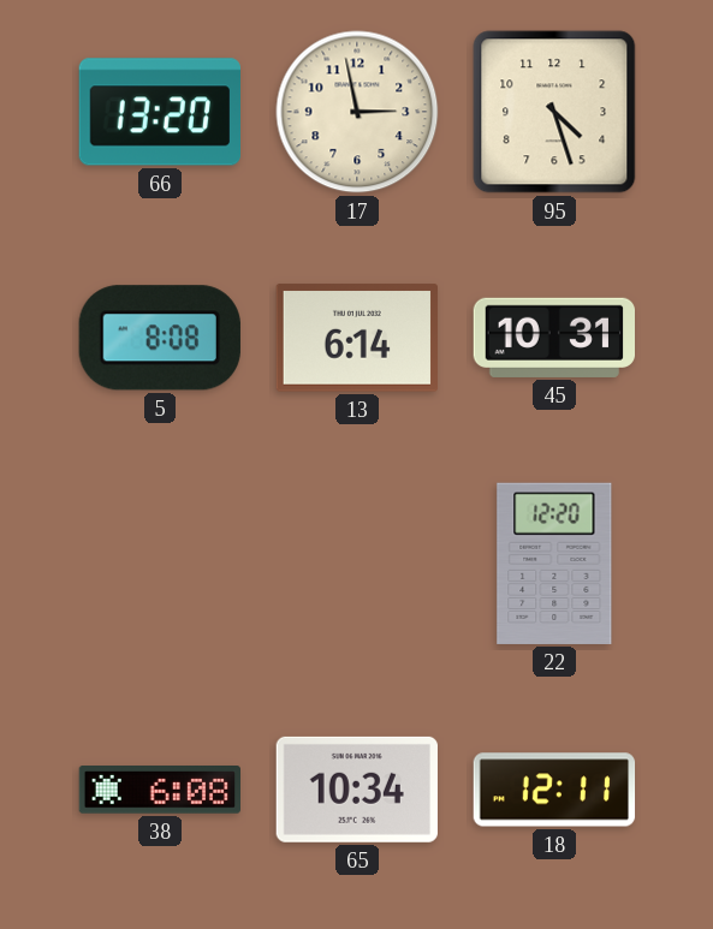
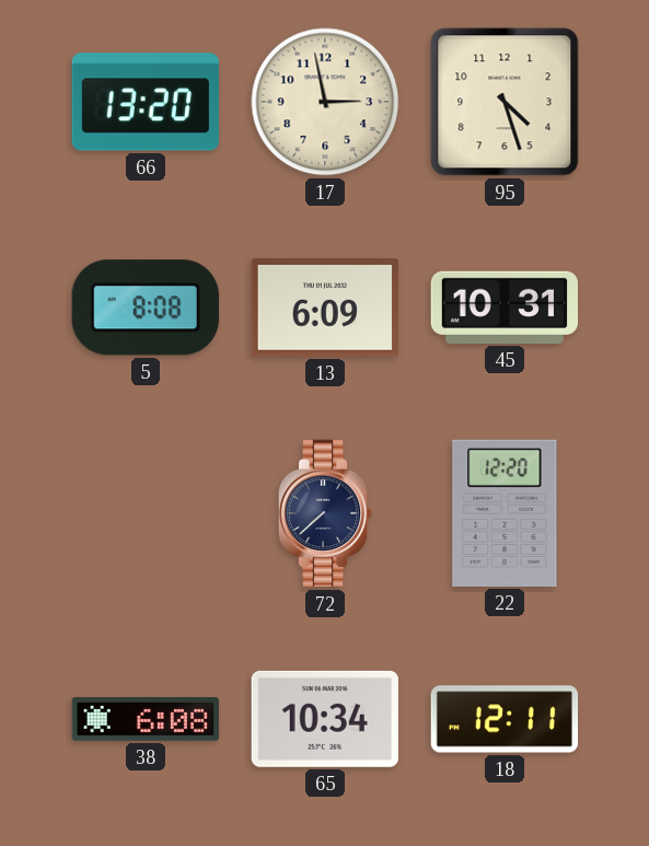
13: 6:14 -> 6:09 (324, 308)
72: none -> 7:38 (325, 513)
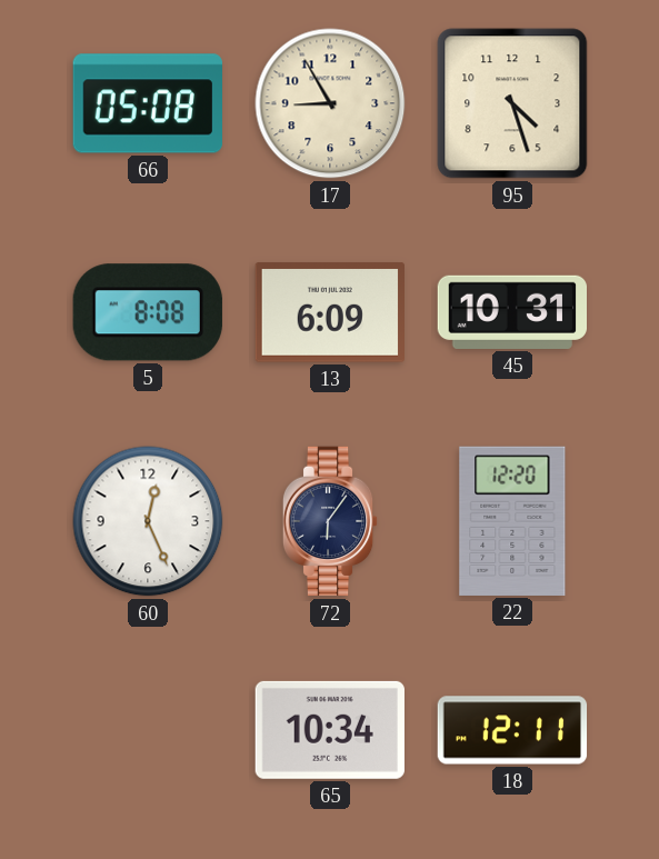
66: 13:20 -> 05:08 (147, 103)
17: 2:58 -> 8:55 (330, 103)
60: none -> 12:26 (148, 521)
72: 7:38 -> 6:06 (330, 521)
38: 6:08 -> none (144, 720)
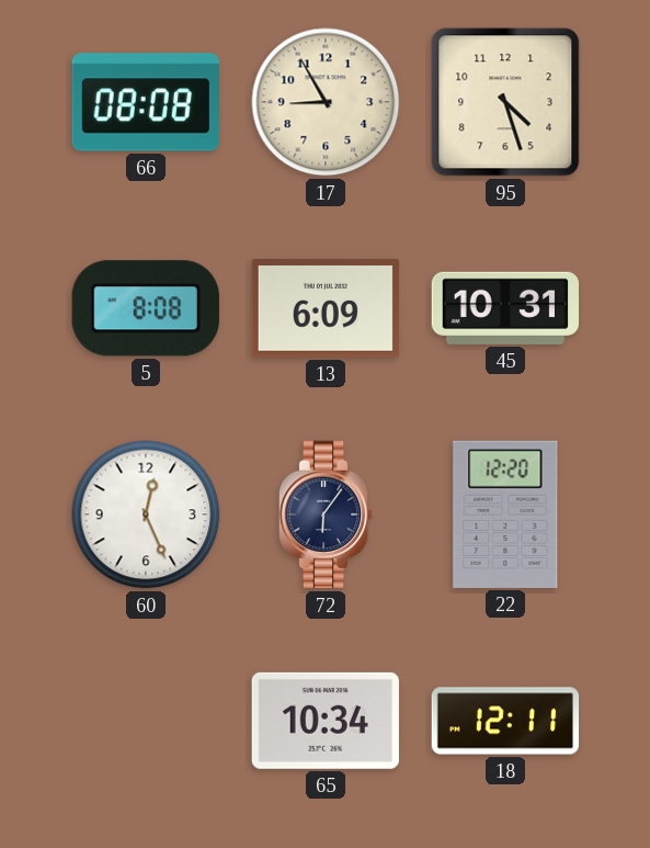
66: 05:08 -> 08:08 (145, 102)
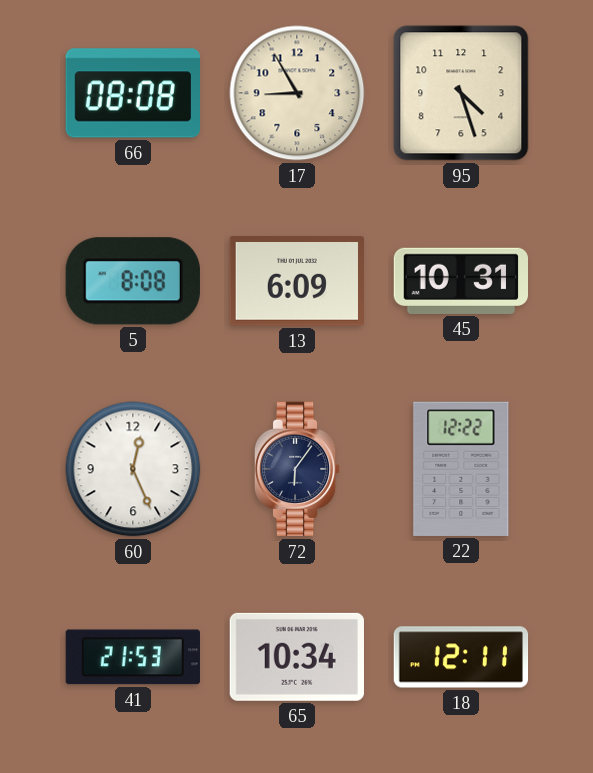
22: 12:20 -> 12:22 (461, 469)
41: none -> 21:53 (133, 657)
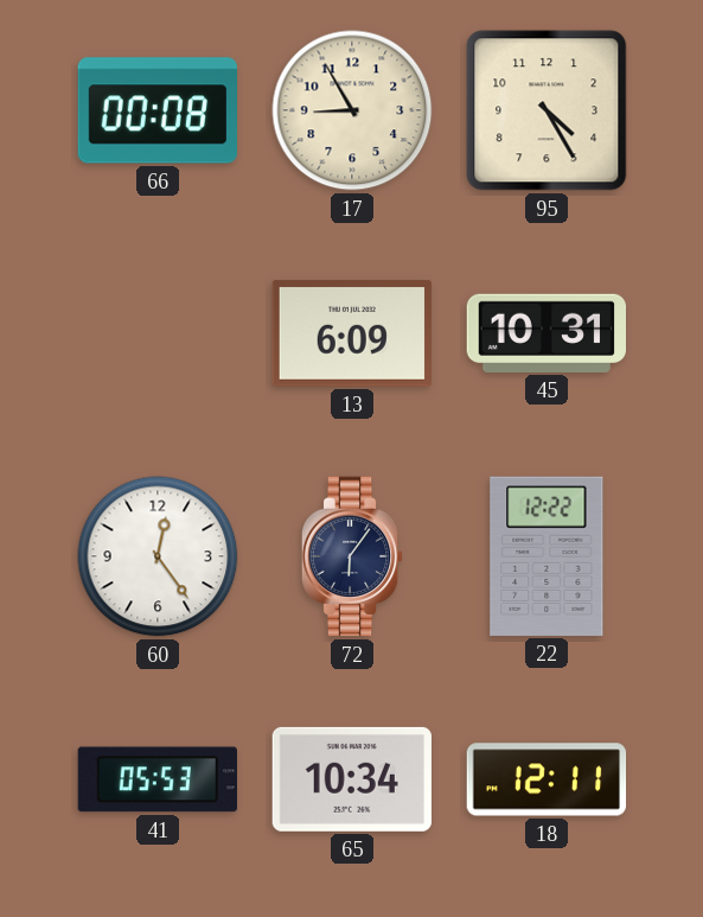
66: 08:08 -> 00:08 (156, 110)
95: 4:27 -> 4:25 (547, 110)
5: 8:08 -> none (133, 281)
60: 12:26 -> 12:24 (158, 556)
41: 21:53 -> 05:53 (158, 779)
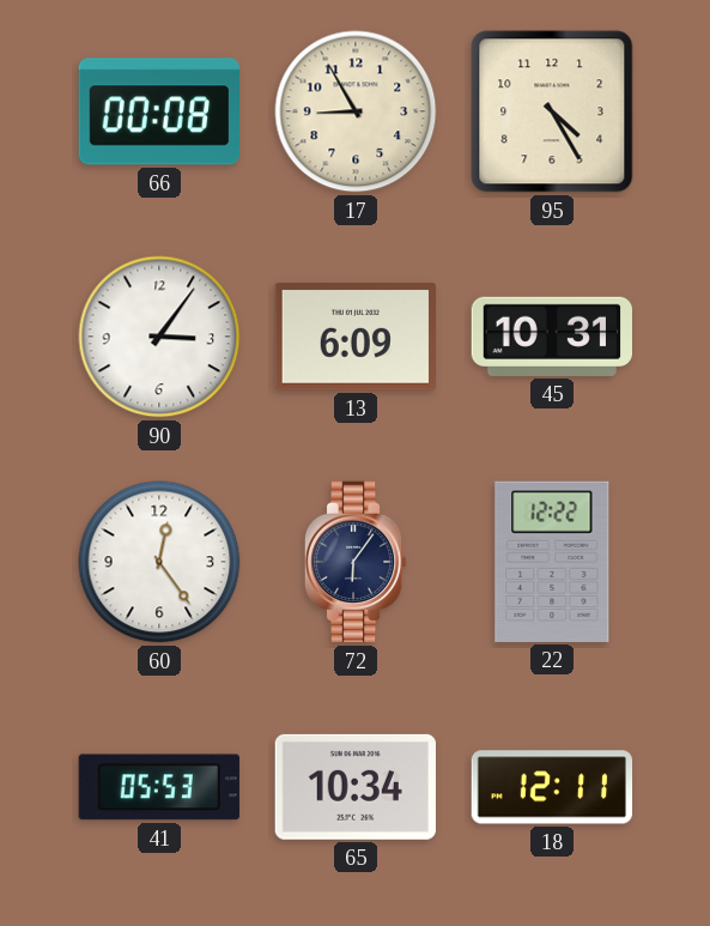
90: none -> 3:06 (159, 337)
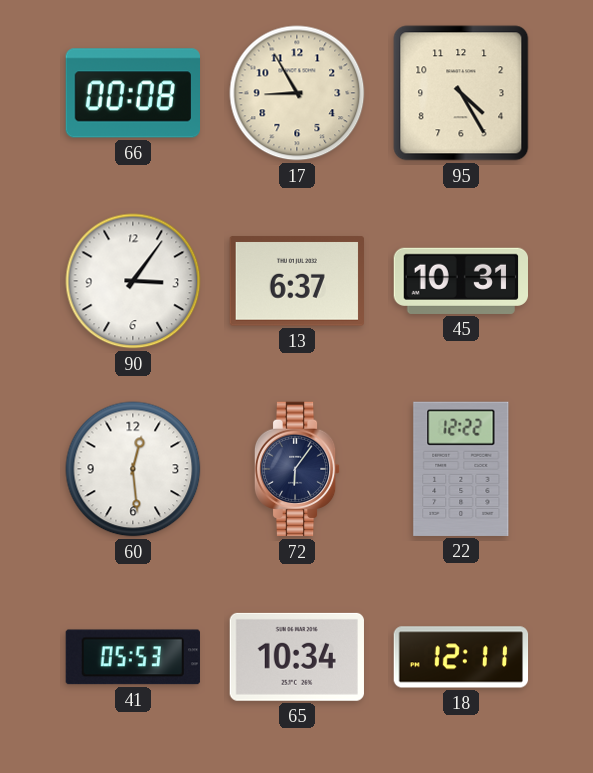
13: 6:09 -> 6:37 (296, 281)
60: 12:24 -> 12:29 (133, 469)
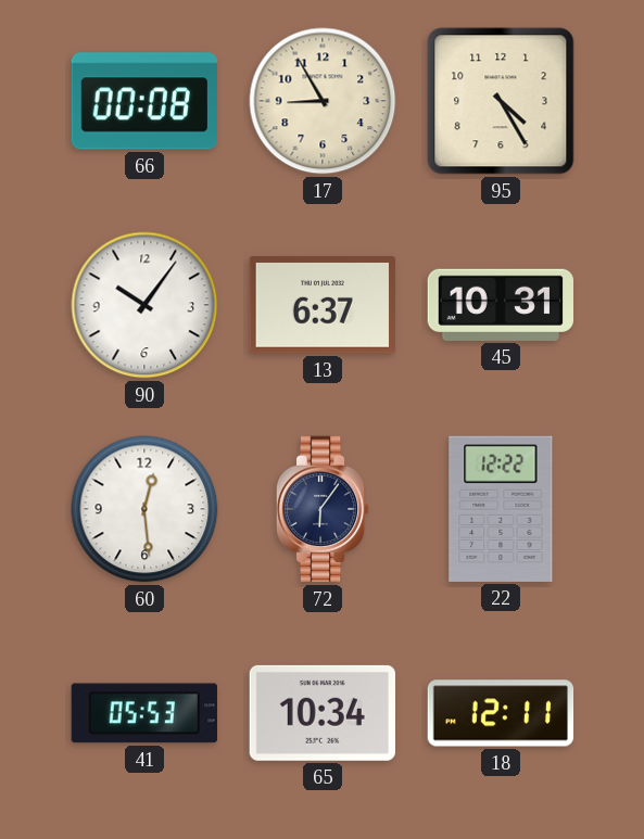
90: 3:06 -> 10:06 (144, 305)
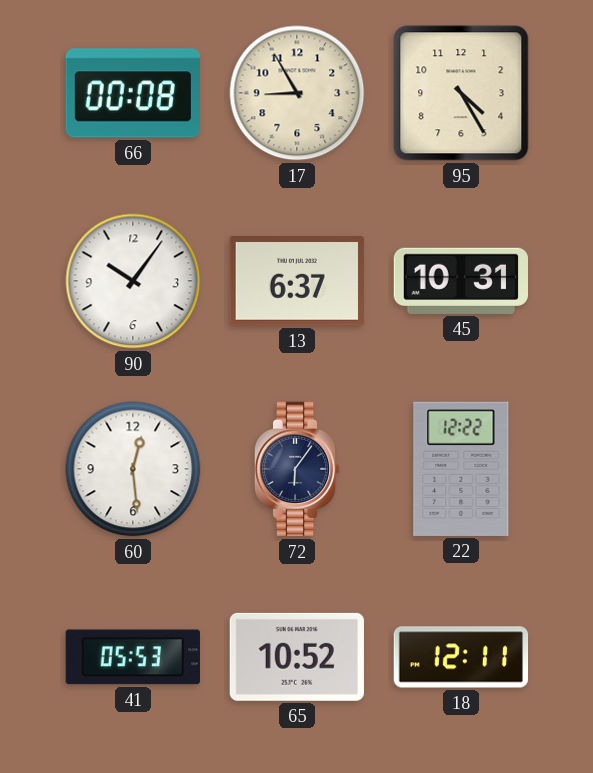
65: 10:34 -> 10:52 (297, 657)
